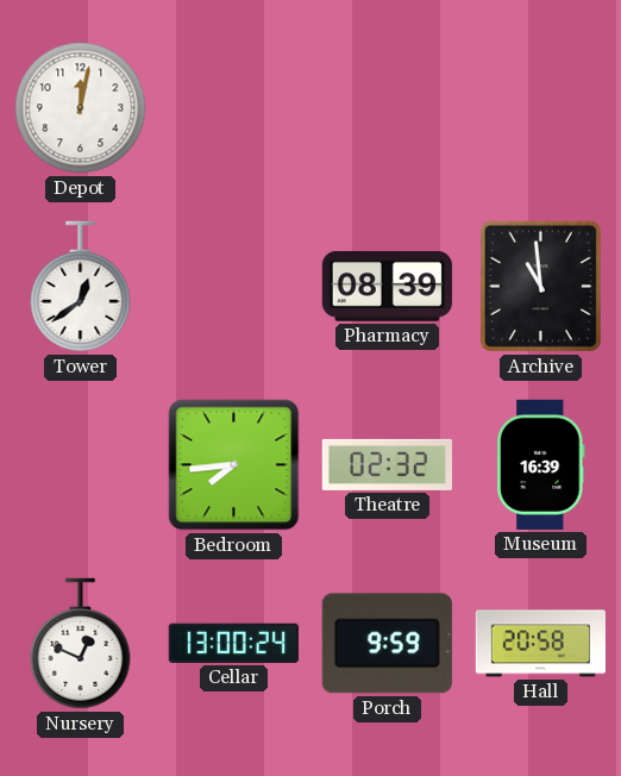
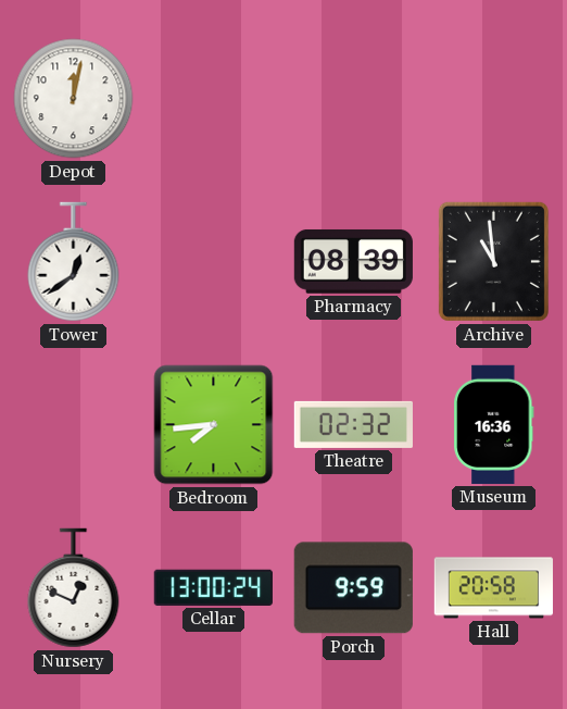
Museum: 16:39 -> 16:36 (494, 424)
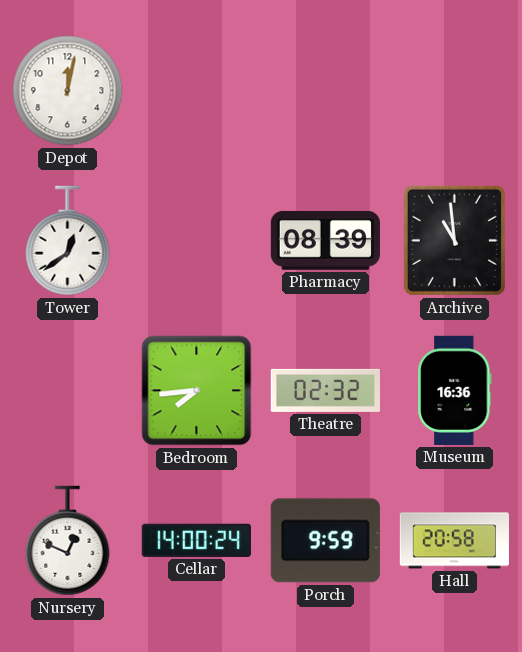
Cellar: 13:00 -> 14:00 (196, 540)
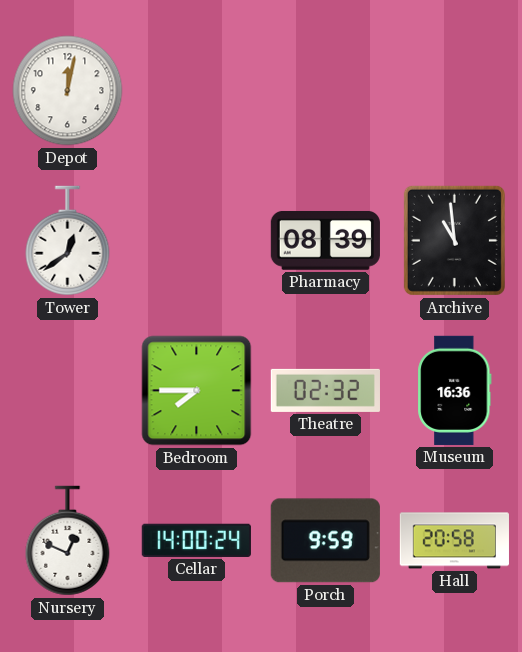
Bedroom: 7:44 -> 7:45 (197, 391)
